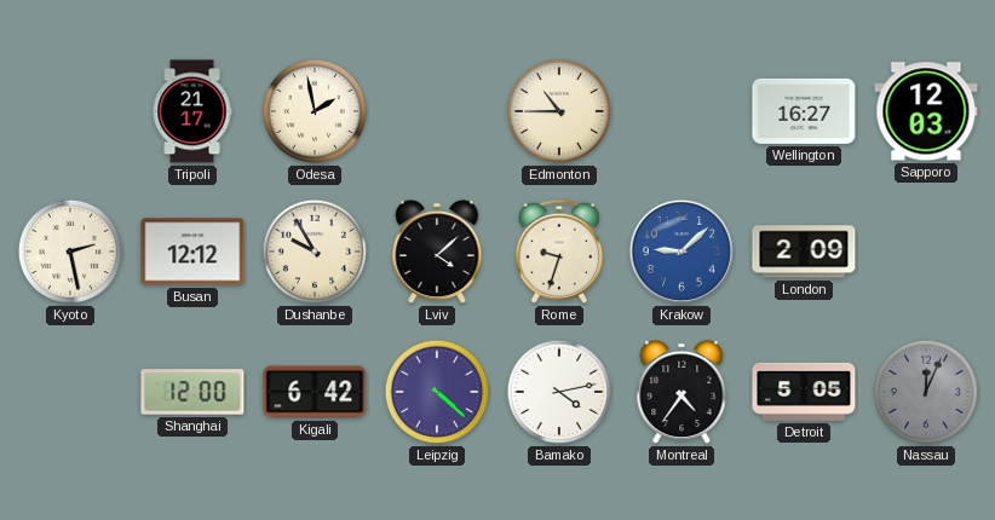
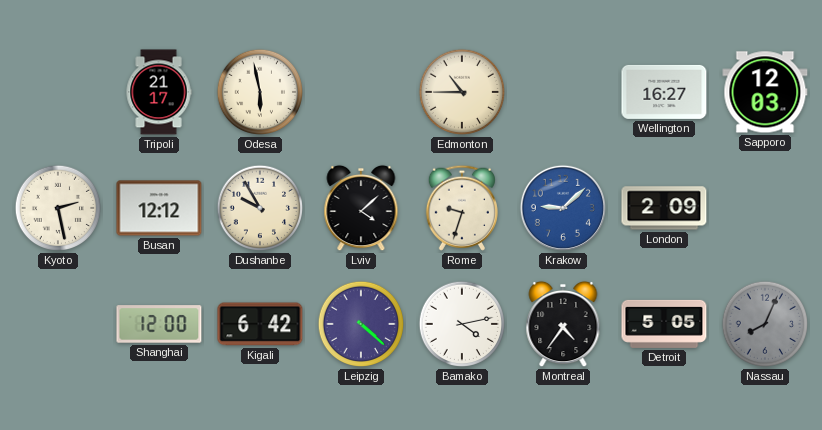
Odesa: 1:58 -> 5:58 (260, 92)
Nassau: 12:04 -> 8:04 (765, 324)
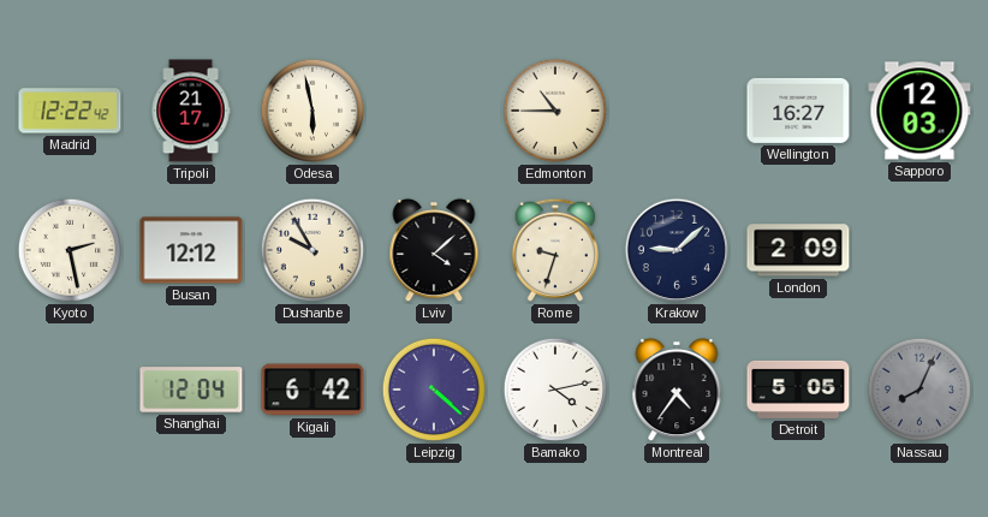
Madrid: none -> 12:22 (70, 111)
Krakow dial: blue -> navy (677, 250)
Shanghai: 12:00 -> 12:04 (191, 390)
